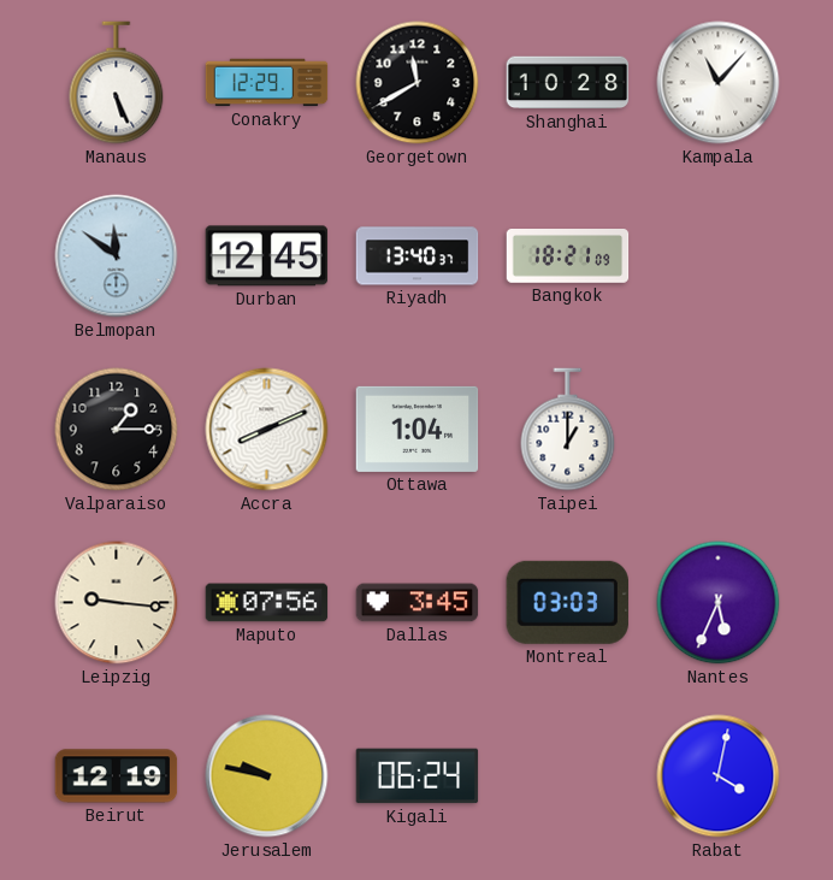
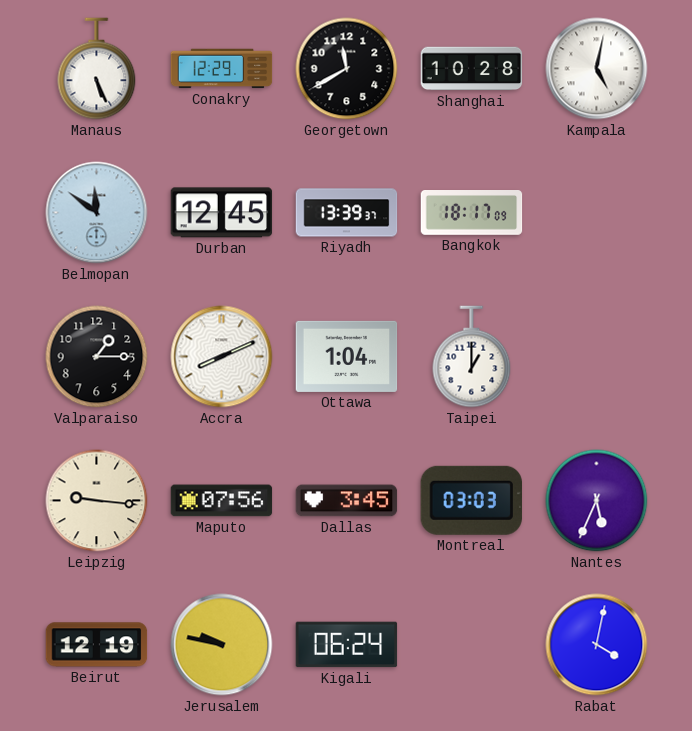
Kampala: 11:07 -> 5:02 (597, 69)
Riyadh: 13:40 -> 13:39 (347, 213)
Bangkok: 18:21 -> 18:17 (472, 213)
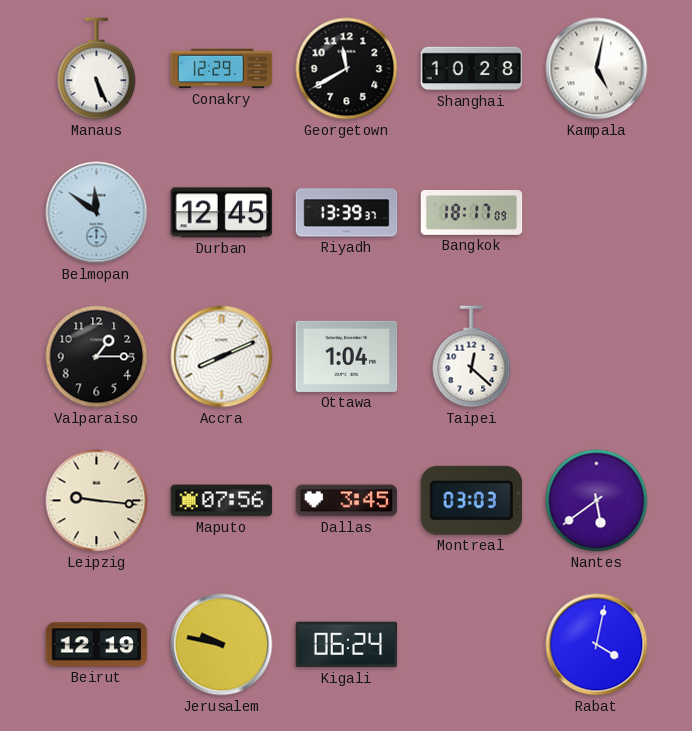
Taipei: 1:00 -> 12:22 (472, 357)
Nantes: 5:34 -> 5:39 (597, 501)
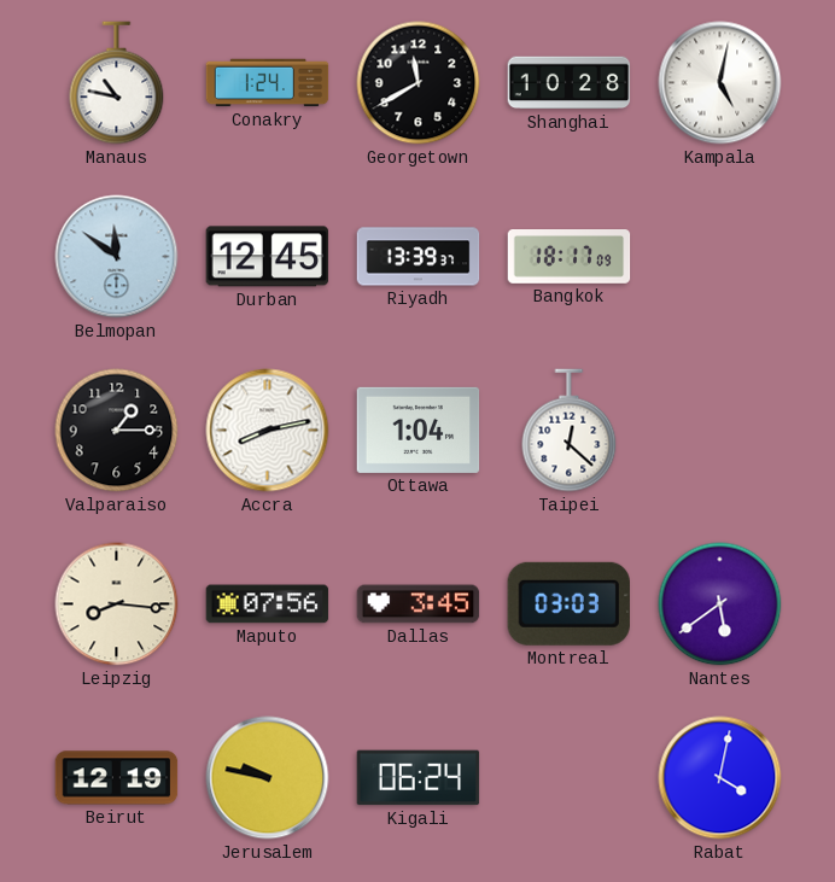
Manaus: 5:26 -> 10:47 (117, 83)
Conakry: 12:29 -> 1:24 (268, 83)
Accra: 8:11 -> 8:13 (268, 431)
Leipzig: 9:16 -> 8:16 (117, 604)
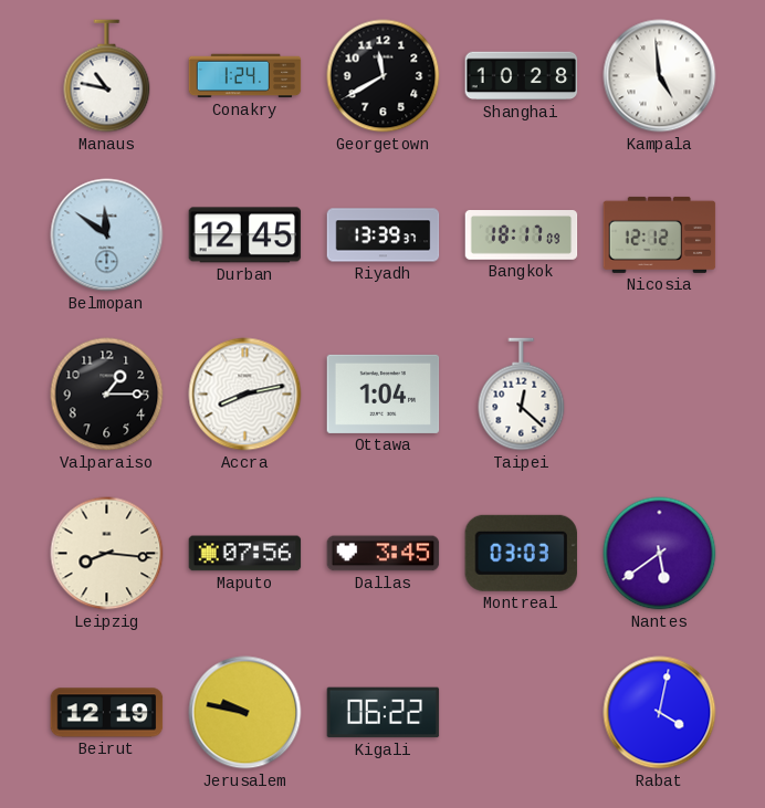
Kampala: 5:02 -> 4:59 (660, 76)
Nicosia: none -> 12:12 (660, 234)
Kigali: 06:24 -> 06:22 (384, 713)
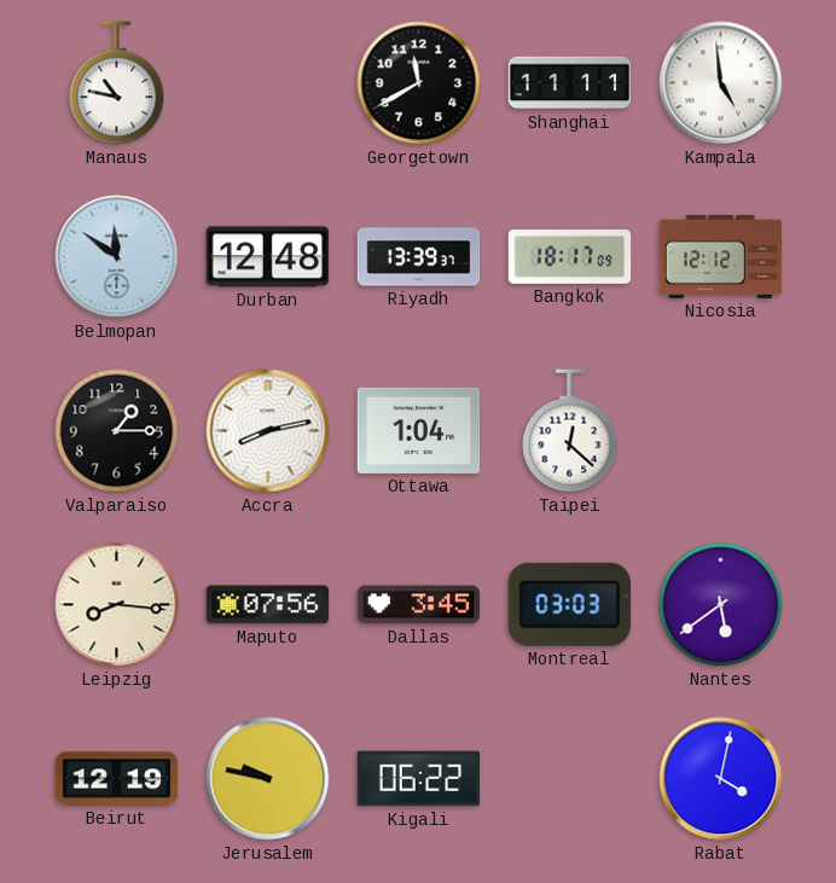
Conakry: 1:24 -> none (245, 76)
Shanghai: 10:28 -> 11:11 (570, 83)
Durban: 12:45 -> 12:48 (268, 257)
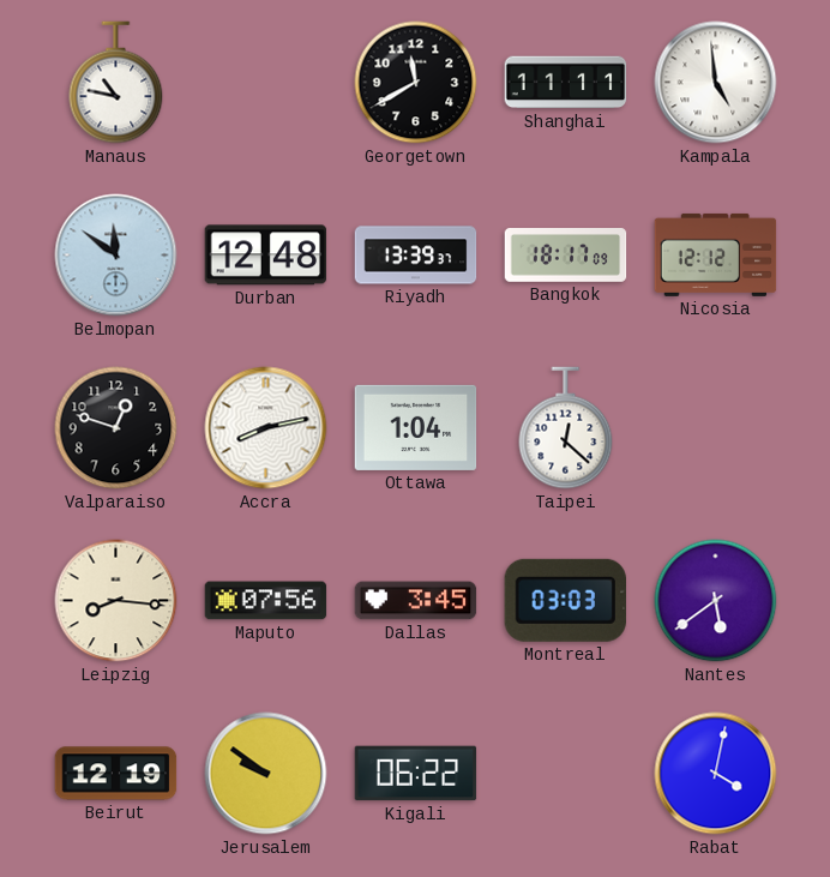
Valparaiso: 1:15 -> 12:48 (116, 428)
Jerusalem: 9:47 -> 9:51 (266, 774)
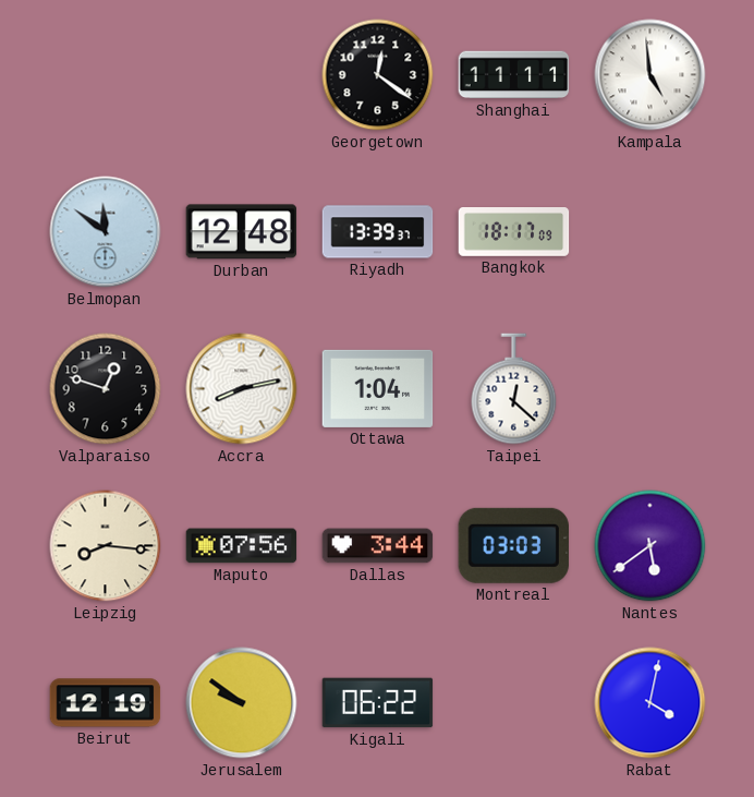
Manaus: 10:47 -> none (116, 83)
Georgetown: 11:40 -> 12:21 (378, 75)
Nicosia: 12:12 -> none (716, 254)
Dallas: 3:45 -> 3:44 (378, 546)
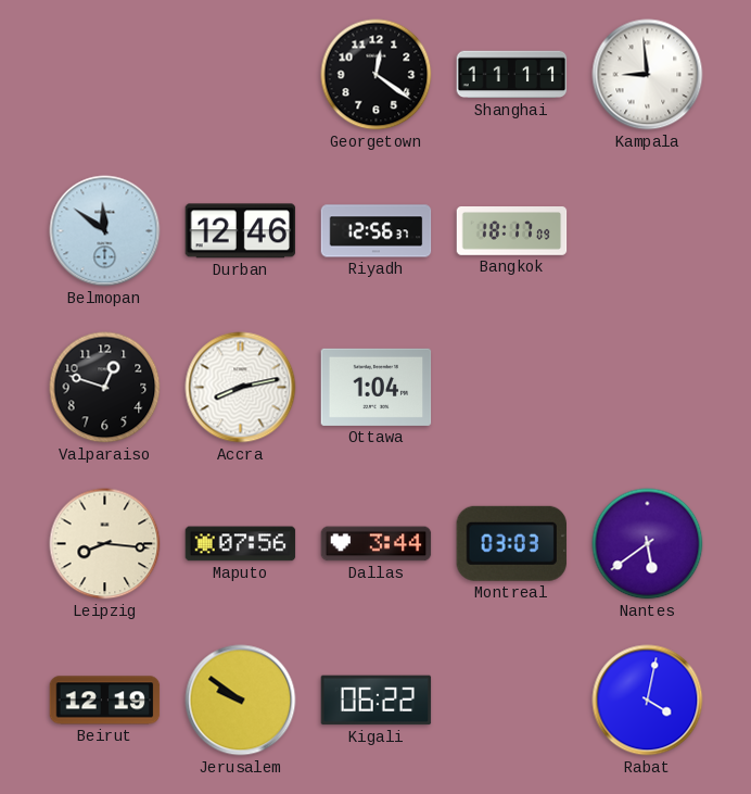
Kampala: 4:59 -> 8:59 (648, 75)
Durban: 12:48 -> 12:46 (241, 231)
Riyadh: 13:39 -> 12:56 (377, 231)
Taipei: 12:22 -> none (514, 389)
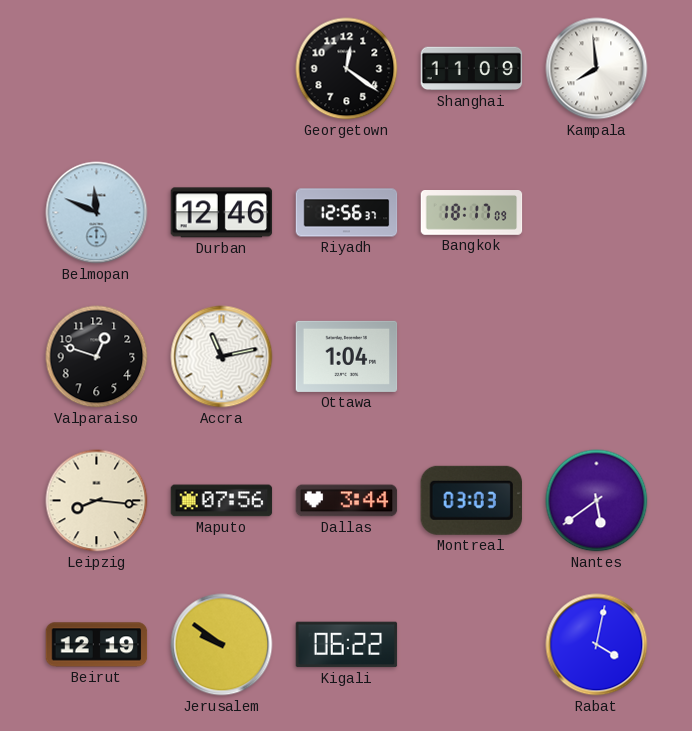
Shanghai: 11:11 -> 11:09 (472, 69)
Kampala: 8:59 -> 7:59 (597, 69)
Belmopan: 11:51 -> 11:49 (97, 213)
Accra: 8:13 -> 11:13 (222, 357)
